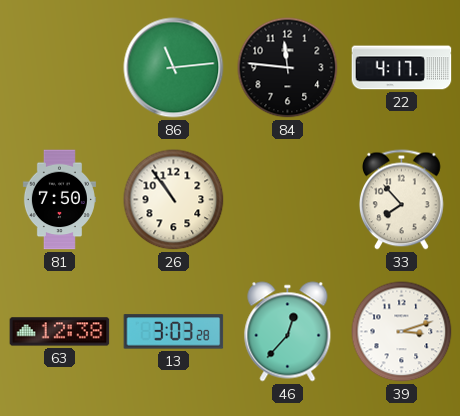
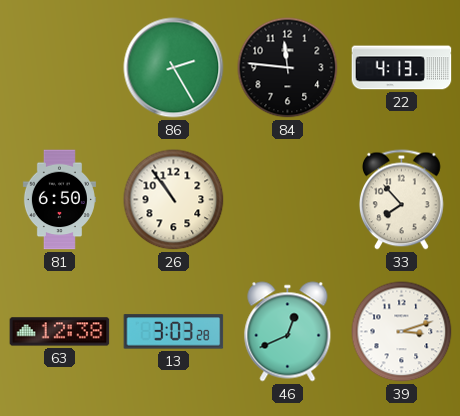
86: 11:14 -> 2:25 (174, 68)
22: 4:17 -> 4:13 (402, 68)
81: 7:50 -> 6:50 (59, 200)
46: 12:37 -> 12:41 (288, 332)
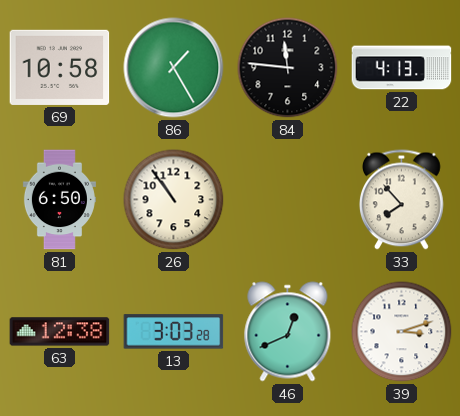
69: none -> 10:58 (60, 67)
86: 2:25 -> 1:25 (174, 68)
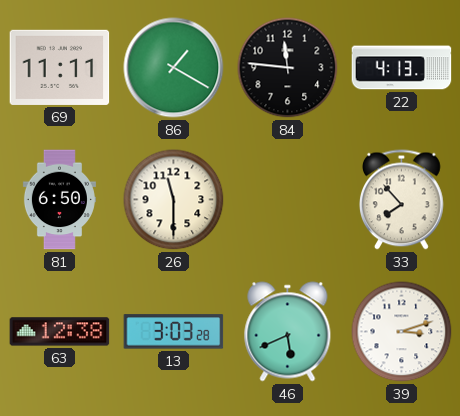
69: 10:58 -> 11:11 (60, 67)
86: 1:25 -> 1:20 (174, 68)
26: 10:54 -> 11:30 (174, 200)
46: 12:41 -> 5:41 (288, 332)
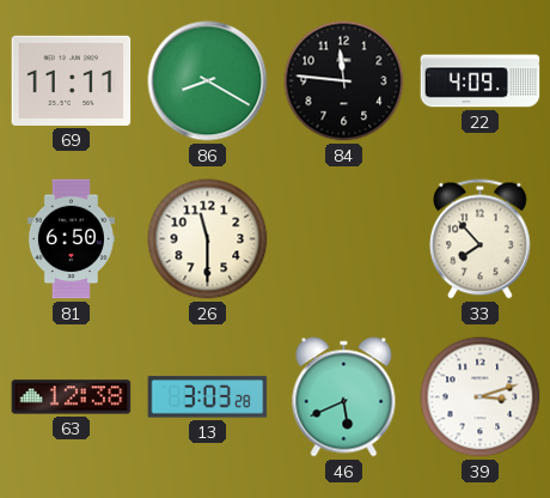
86: 1:20 -> 8:20 (208, 81)
22: 4:13 -> 4:09 (481, 81)
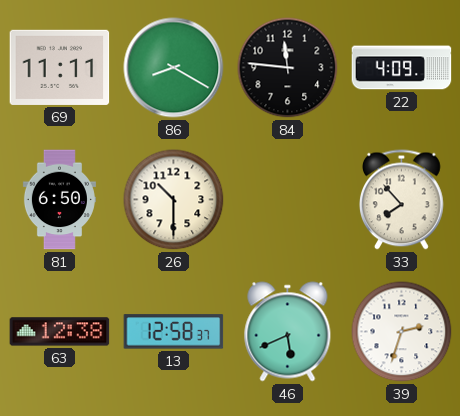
26: 11:30 -> 10:30 (174, 200)
13: 3:03 -> 12:58 (174, 332)
39: 3:12 -> 2:33 (402, 332)
